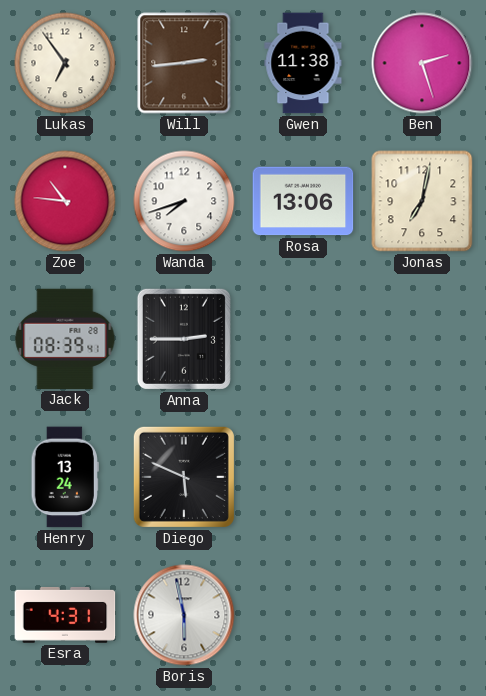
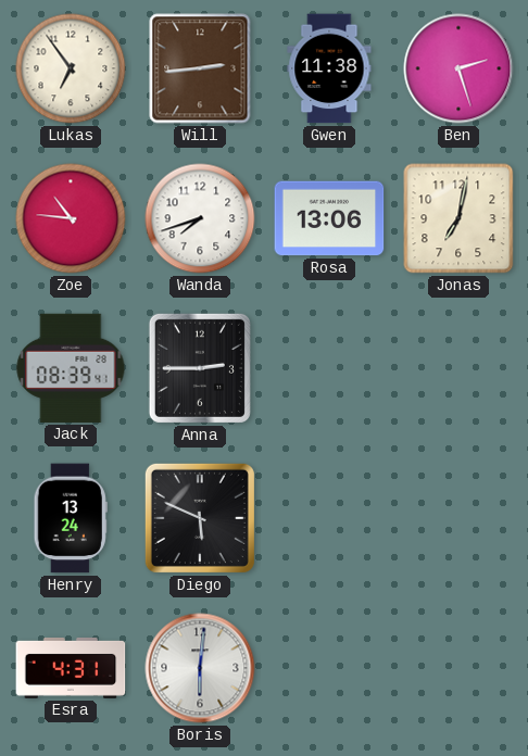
Boris: 5:58 -> 6:01 (200, 668)
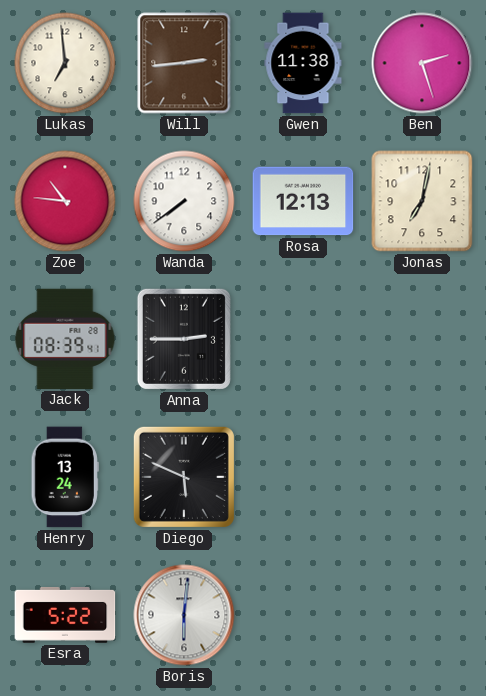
Lukas: 6:54 -> 6:59 (65, 63)
Wanda: 7:42 -> 7:39 (184, 201)
Rosa: 13:06 -> 12:13 (303, 201)
Esra: 4:31 -> 5:22 (65, 615)
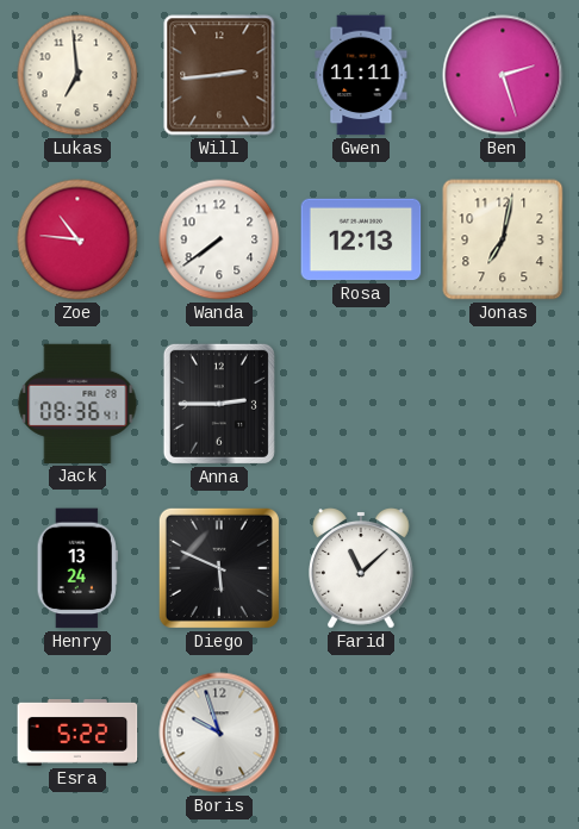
Gwen: 11:38 -> 11:11 (361, 75)
Jack: 08:39 -> 08:36 (77, 404)
Farid: none -> 11:08 (362, 568)
Boris: 6:01 -> 9:57 (219, 733)
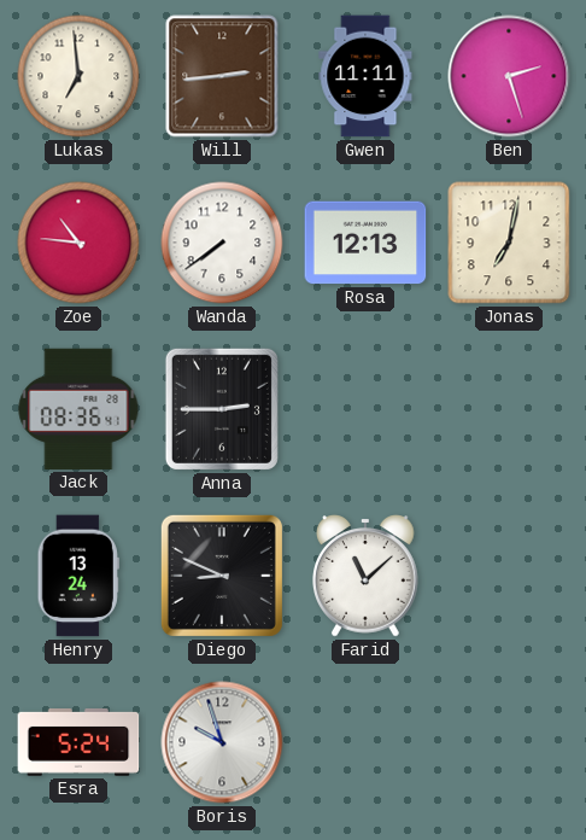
Diego: 5:49 -> 8:49 (222, 576)
Esra: 5:22 -> 5:24 (78, 742)
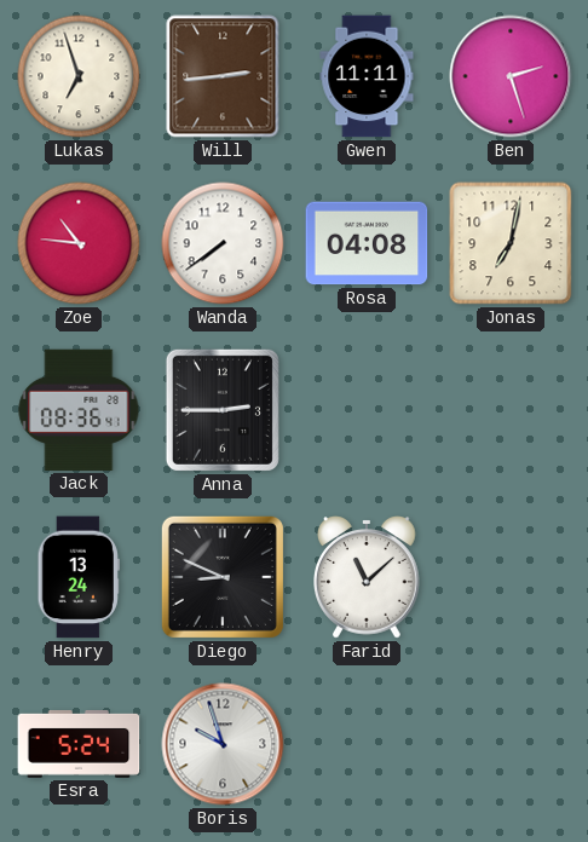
Lukas: 6:59 -> 6:57 (79, 76)
Rosa: 12:13 -> 04:08 (367, 243)
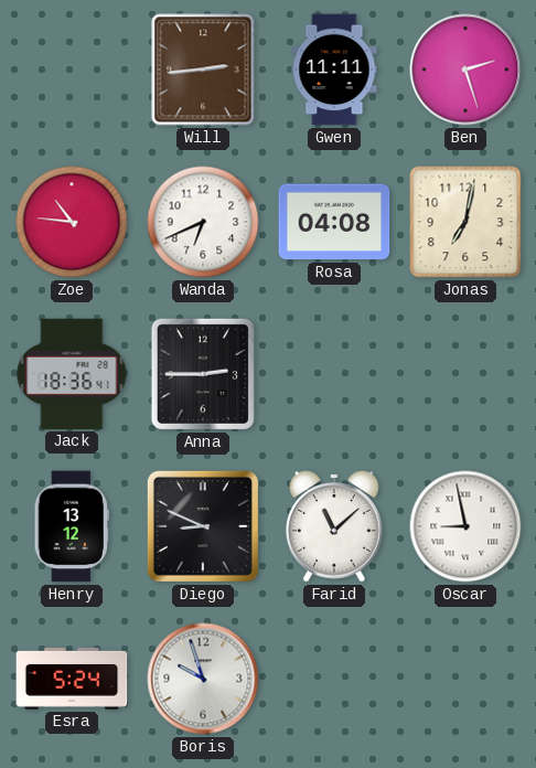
Lukas: 6:57 -> none (79, 76)
Wanda: 7:39 -> 6:41 (203, 222)
Jack: 08:36 -> 18:36 (72, 374)
Henry: 13:24 -> 13:12 (72, 526)
Oscar: none -> 8:58 (465, 526)
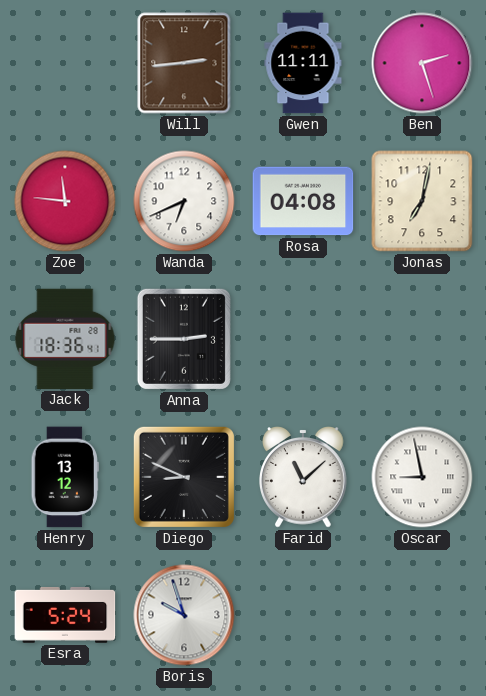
Zoe: 10:46 -> 11:46 (65, 201)
